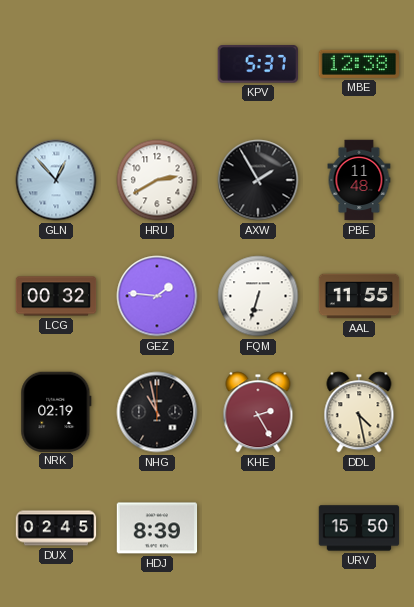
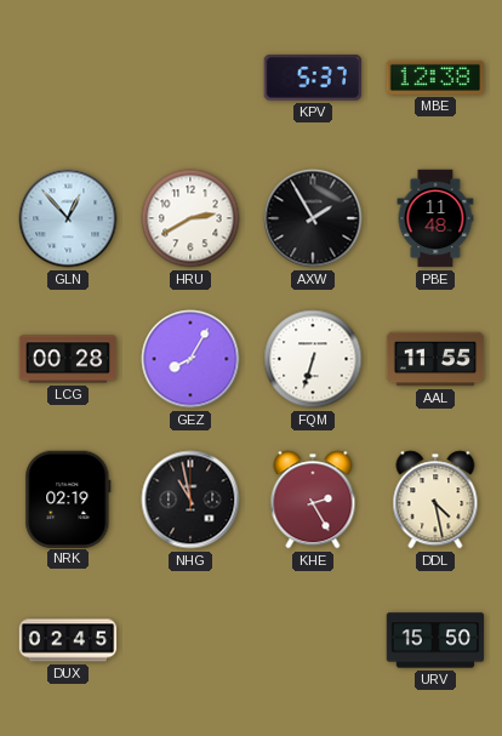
LCG: 00:32 -> 00:28 (68, 359)
GEZ: 1:46 -> 8:05 (190, 359)
HDJ: 8:39 -> none (157, 528)
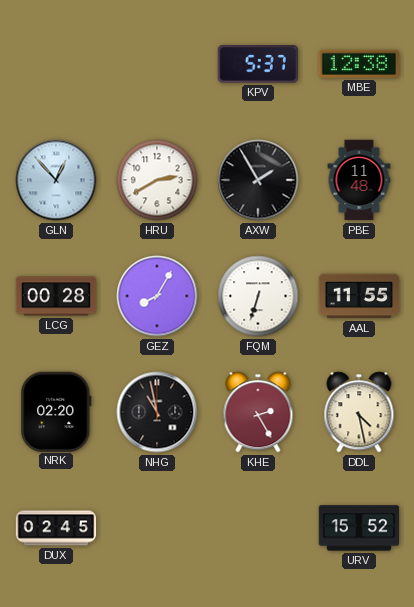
NRK: 02:19 -> 02:20 (56, 411)
URV: 15:50 -> 15:52 (359, 528)
